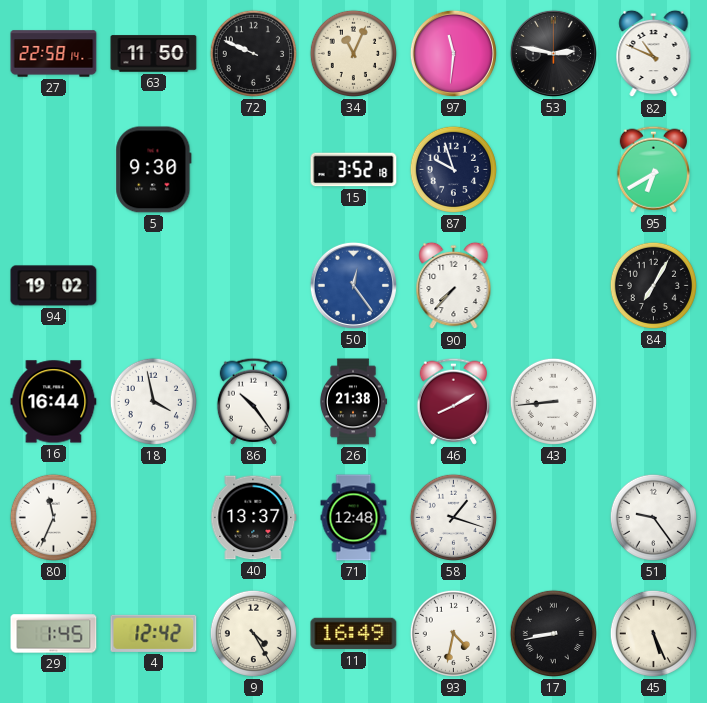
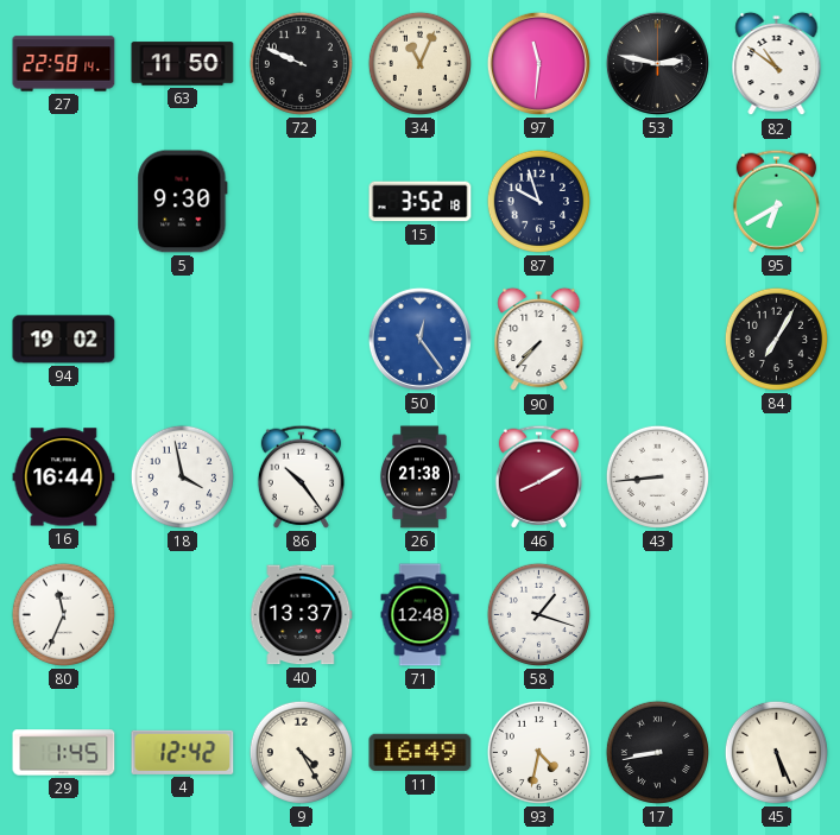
82: 10:49 -> 10:51 (777, 64)
51: 9:24 -> none (653, 517)
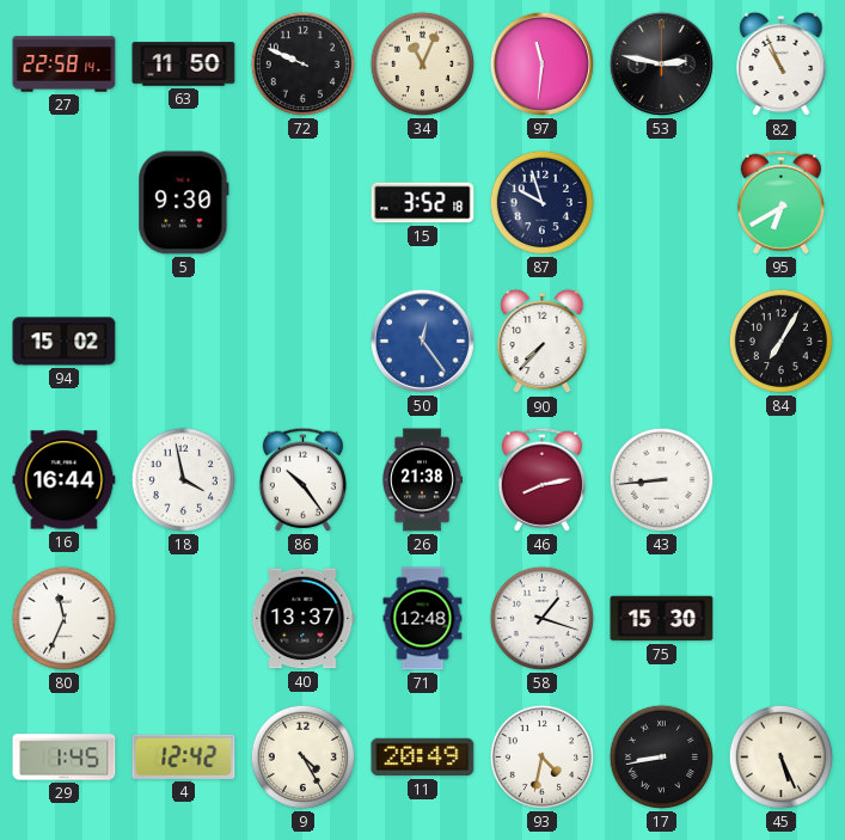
82: 10:51 -> 10:56 (782, 65)
94: 19:02 -> 15:02 (65, 342)
46: 8:10 -> 8:13 (541, 479)
75: none -> 15:30 (662, 619)
11: 16:49 -> 20:49 (423, 758)
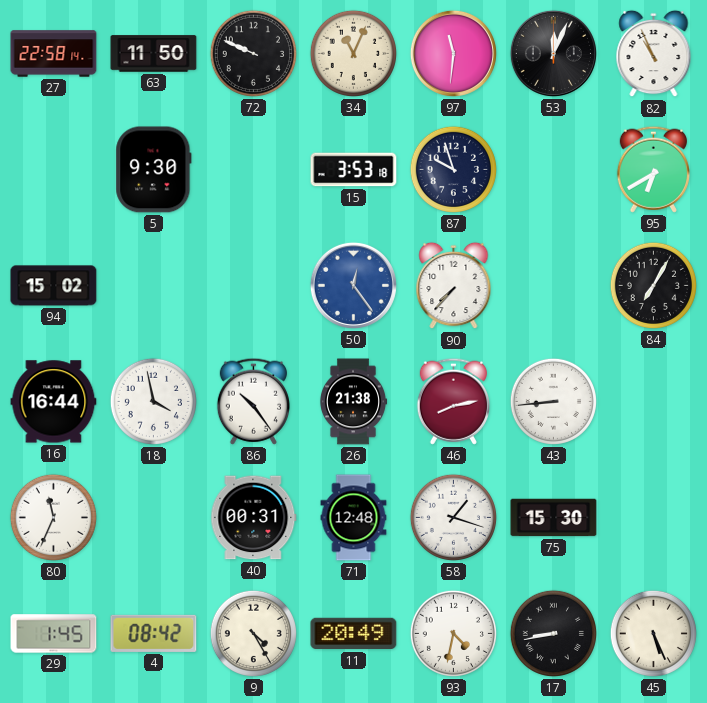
53: 2:47 -> 12:04 (553, 53)
15: 3:52 -> 3:53 (354, 170)
40: 13:37 -> 00:31 (254, 518)
4: 12:42 -> 08:42 (154, 633)
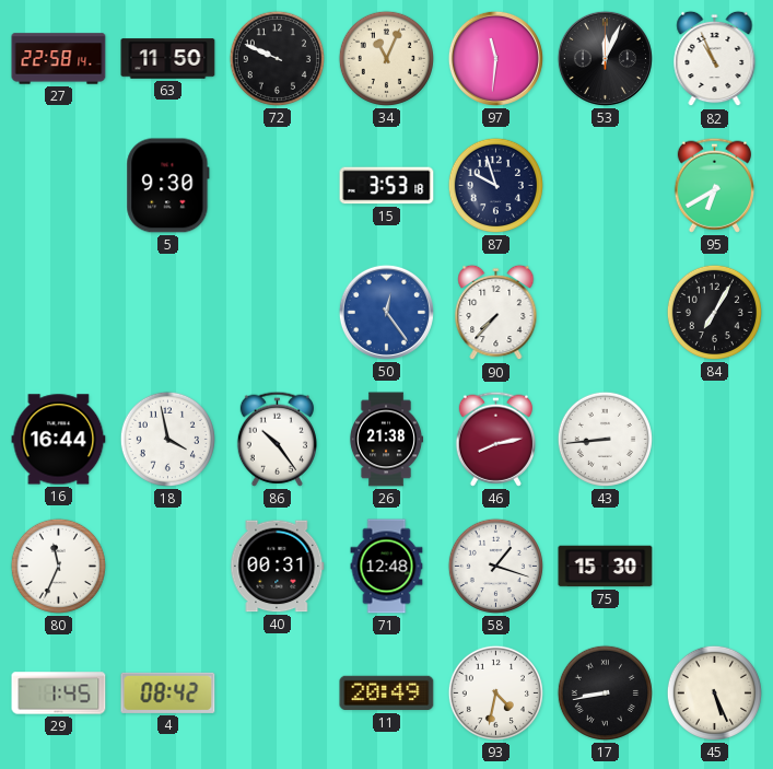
94: 15:02 -> none (54, 286)
9: 4:25 -> none (253, 633)
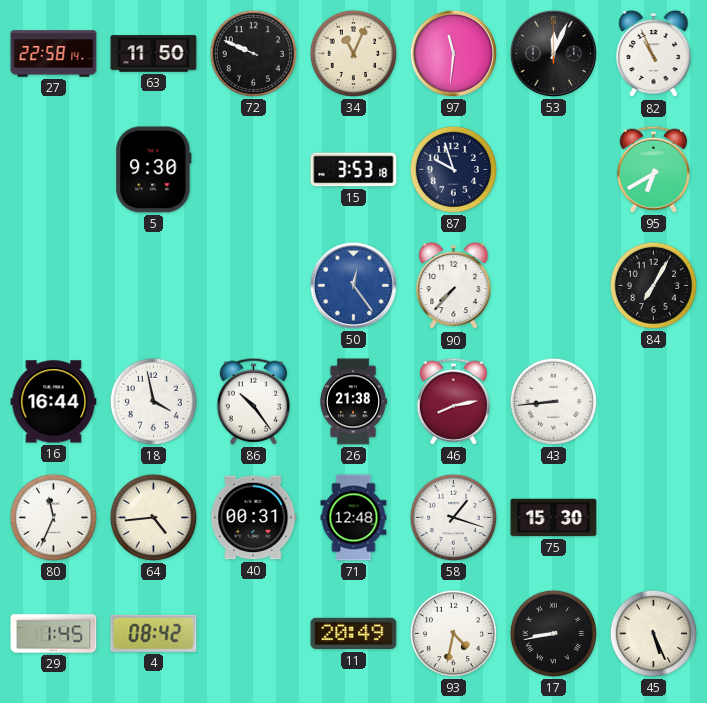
64: none -> 4:44 (153, 517)
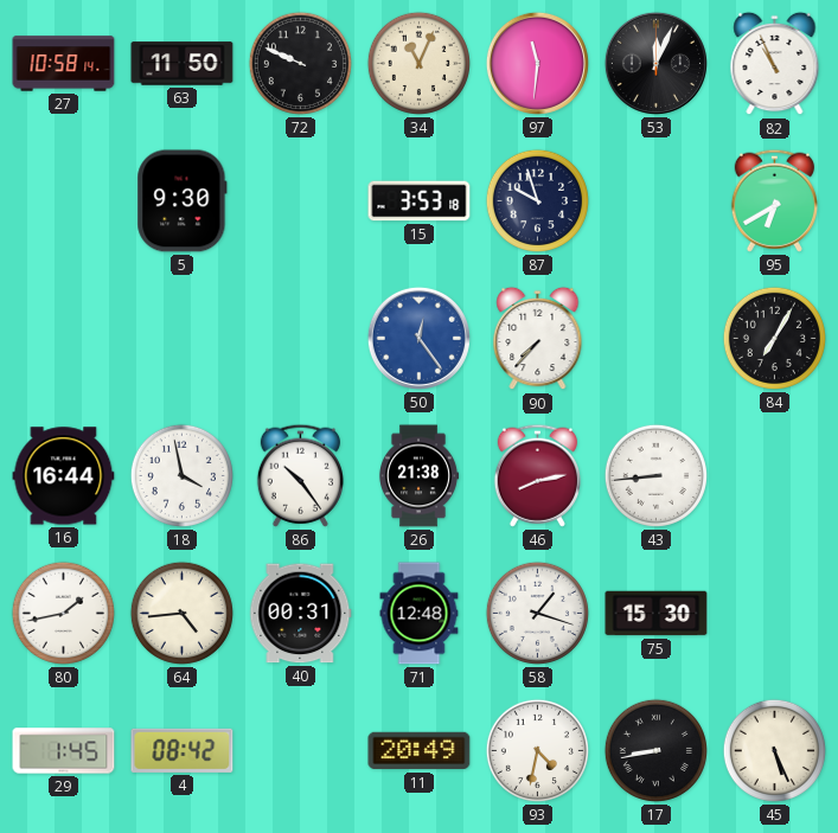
27: 22:58 -> 10:58 (64, 64)
80: 11:34 -> 1:43 (63, 613)
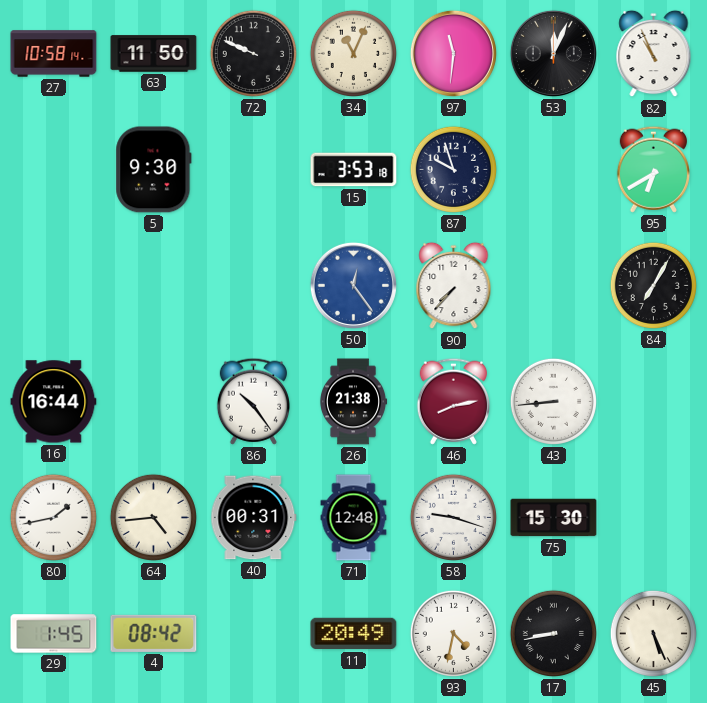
18: 3:58 -> none (181, 475)
58: 1:18 -> 9:18 (453, 517)
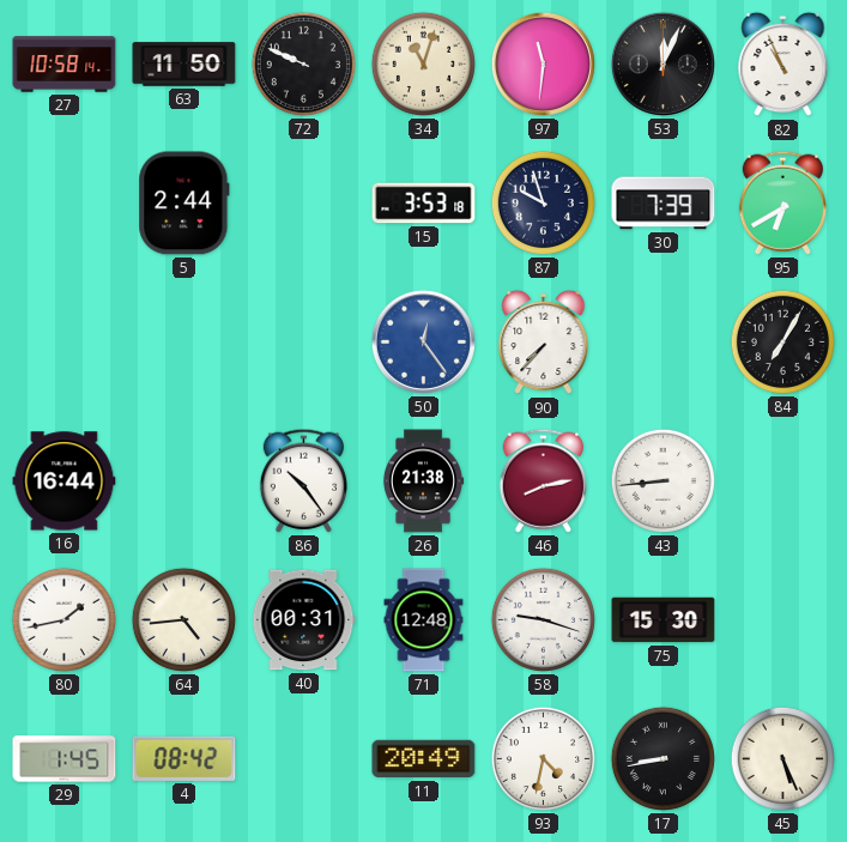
34: 11:04 -> 11:03 (423, 63)
5: 9:30 -> 2:44 (184, 204)
30: none -> 7:39 (664, 204)
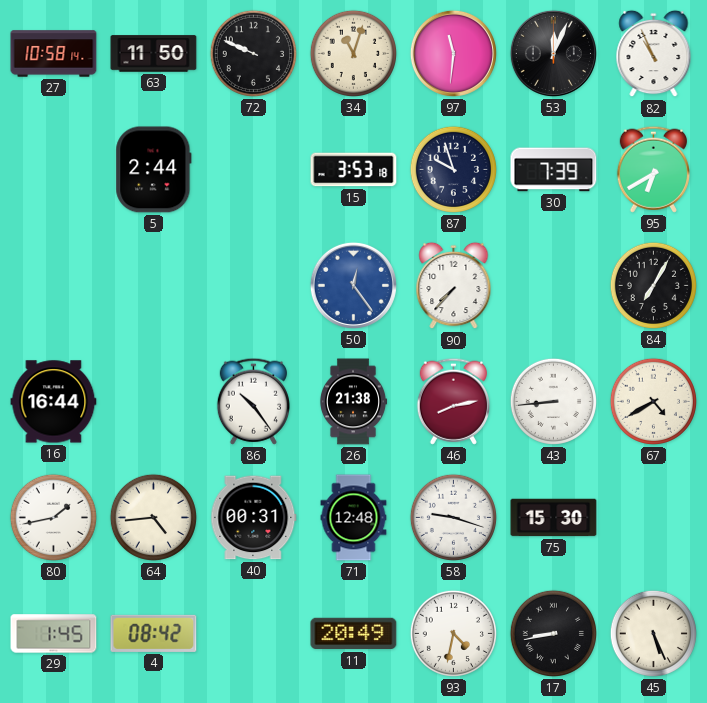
67: none -> 4:40 (653, 401)
